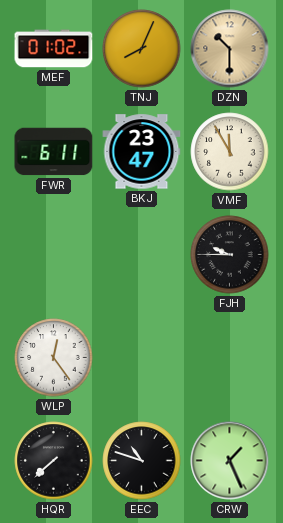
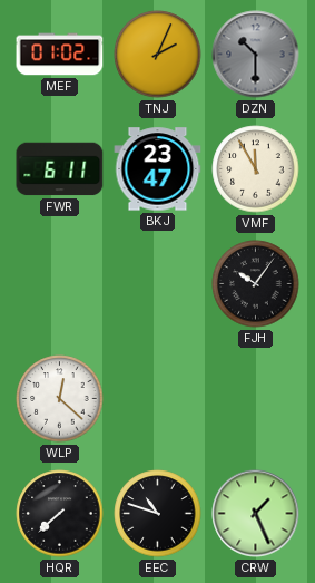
TNJ: 8:04 -> 2:04 (158, 55)
DZN dial: champagne -> grey (256, 55)
FJH: 9:45 -> 10:06 (256, 284)
WLP: 12:24 -> 12:22 (60, 399)
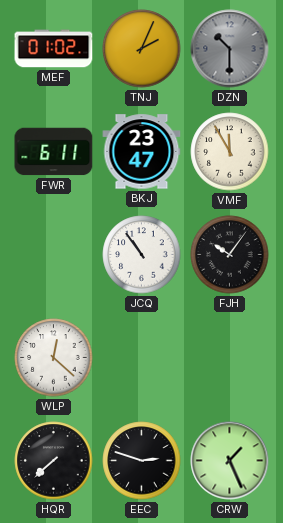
JCQ: none -> 10:54 (142, 255)
EEC: 10:48 -> 2:48 (142, 461)
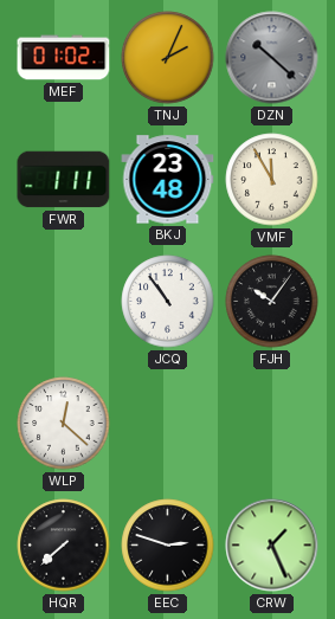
DZN: 10:30 -> 10:22 (272, 58)
FWR: 6:11 -> 1:11 (64, 180)
BKJ: 23:47 -> 23:48 (168, 180)
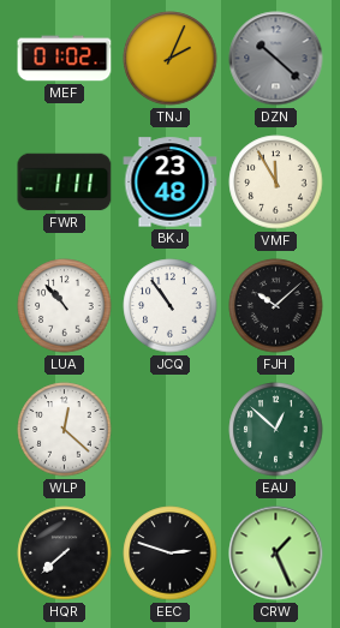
LUA: none -> 10:53 (65, 306)
FJH: 10:06 -> 10:08 (276, 306)
EAU: none -> 12:52 (276, 430)
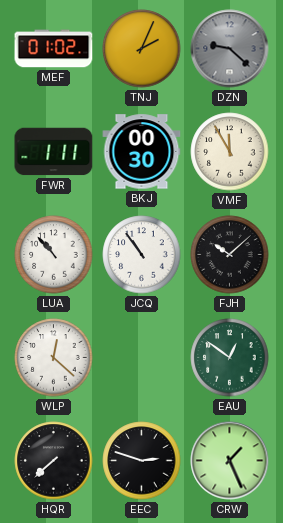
DZN: 10:22 -> 9:22 (230, 49)
BKJ: 23:48 -> 00:30 (142, 152)
EAU: 12:52 -> 12:51 (230, 358)
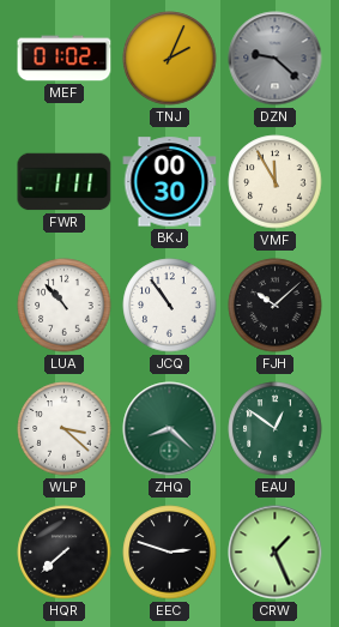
WLP: 12:22 -> 3:22 (65, 429)
ZHQ: none -> 8:22 (170, 429)
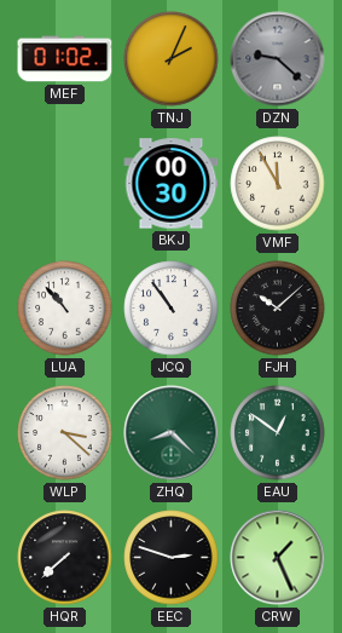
FWR: 1:11 -> none (65, 182)
